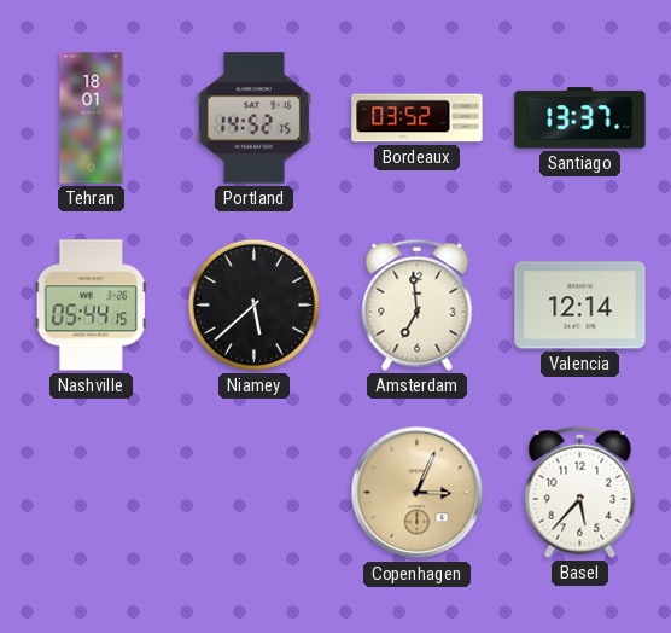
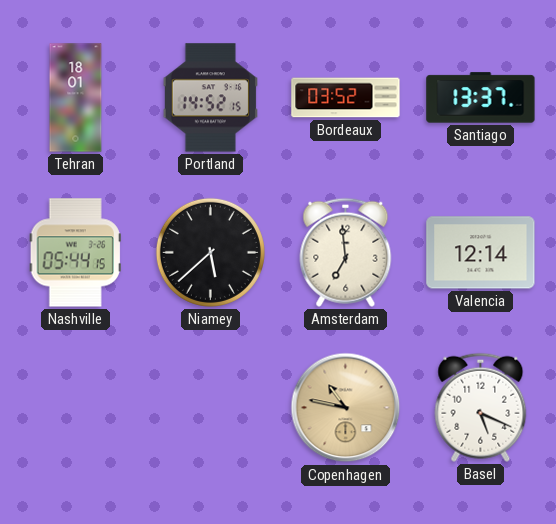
Copenhagen: 3:04 -> 10:47 (346, 408)
Basel: 5:37 -> 5:19 (481, 407)
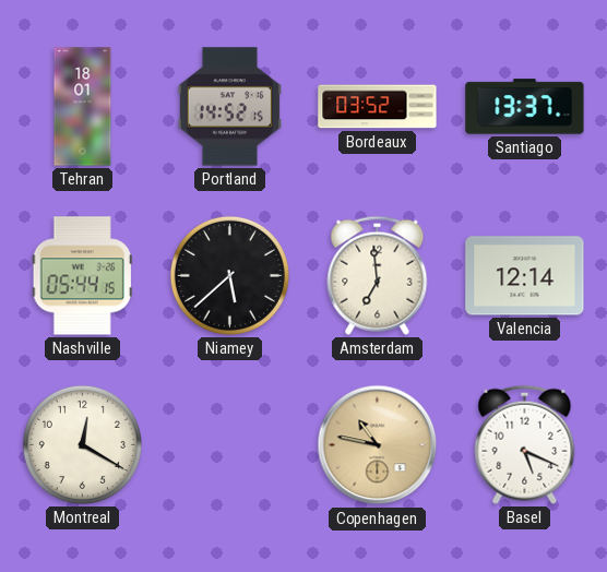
Montreal: none -> 12:20 (82, 444)
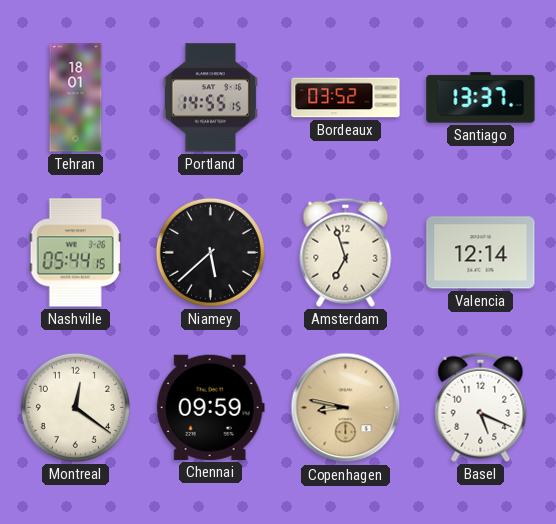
Portland: 14:52 -> 14:55 (210, 98)
Amsterdam: 6:59 -> 6:57 (346, 252)
Montreal: 12:20 -> 12:21 (75, 407)
Chennai: none -> 09:59 (210, 407)
Copenhagen: 10:47 -> 8:47 (346, 408)
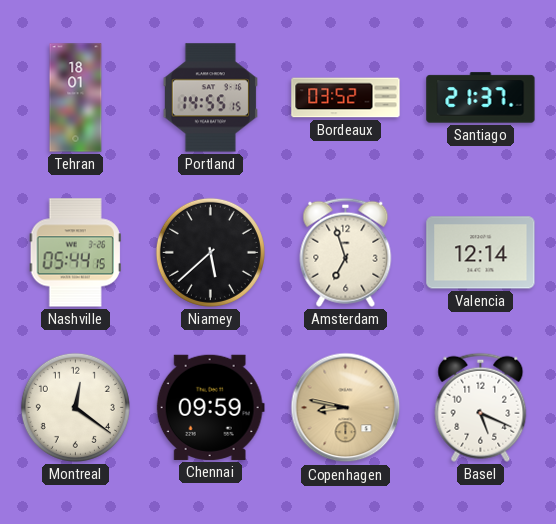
Santiago: 13:37 -> 21:37 (481, 98)
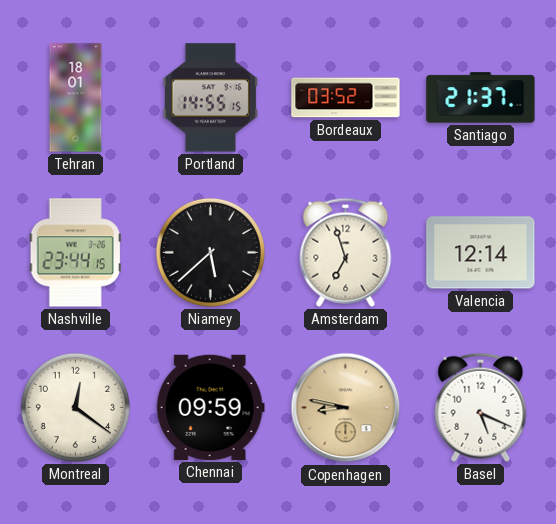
Nashville: 05:44 -> 23:44 (75, 253)
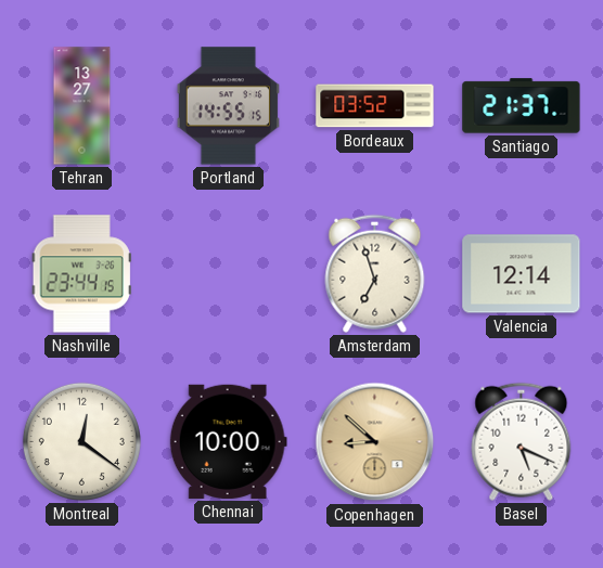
Tehran: 18:01 -> 13:27 (82, 106)
Niamey: 5:38 -> none (210, 252)
Chennai: 09:59 -> 10:00 (228, 441)
Copenhagen: 8:47 -> 8:52 (375, 442)
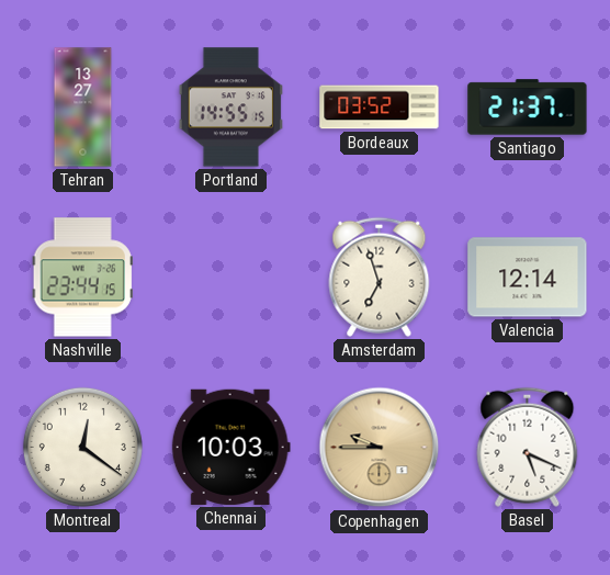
Chennai: 10:00 -> 10:03 (230, 447)
Copenhagen: 8:52 -> 9:45 (380, 448)
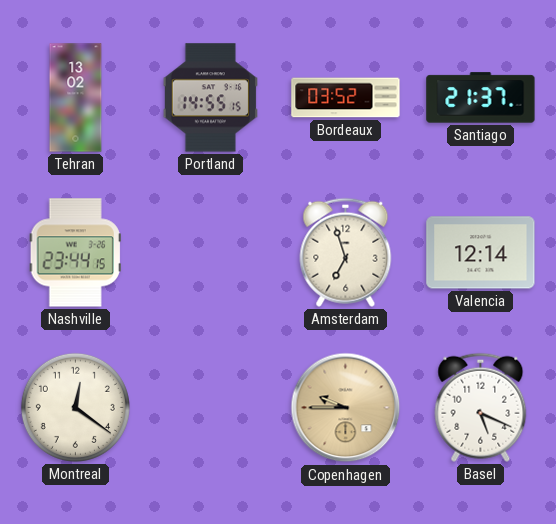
Tehran: 13:27 -> 13:02 (76, 98)
Chennai: 10:03 -> none (230, 447)
